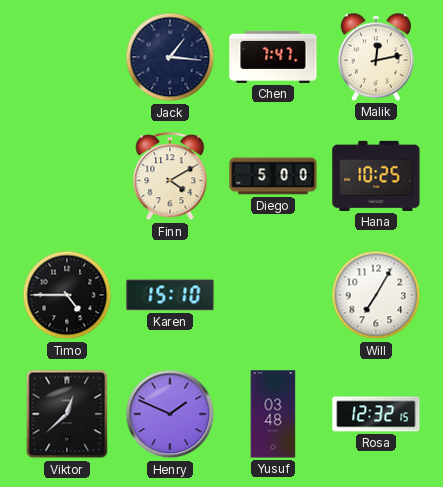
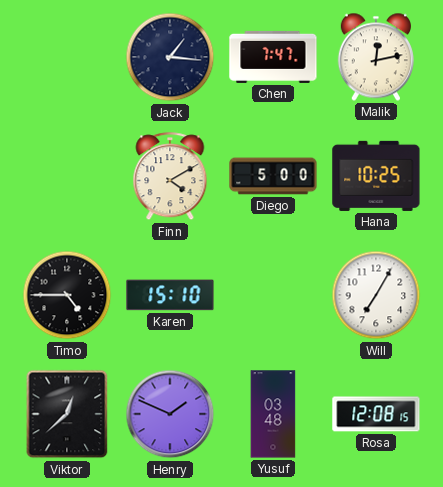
Rosa: 12:32 -> 12:08 (376, 414)
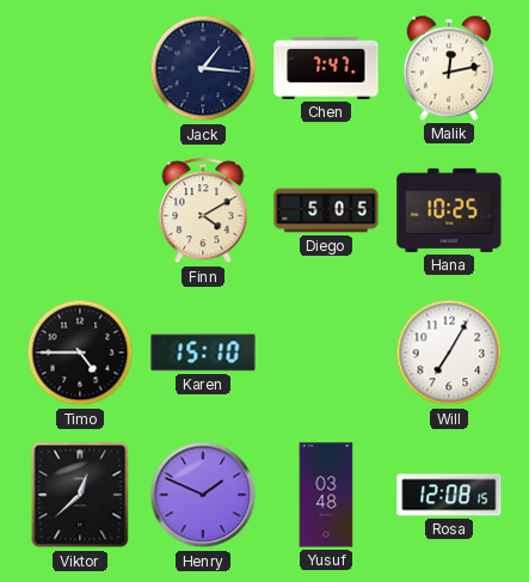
Diego: 5:00 -> 5:05 (326, 210)
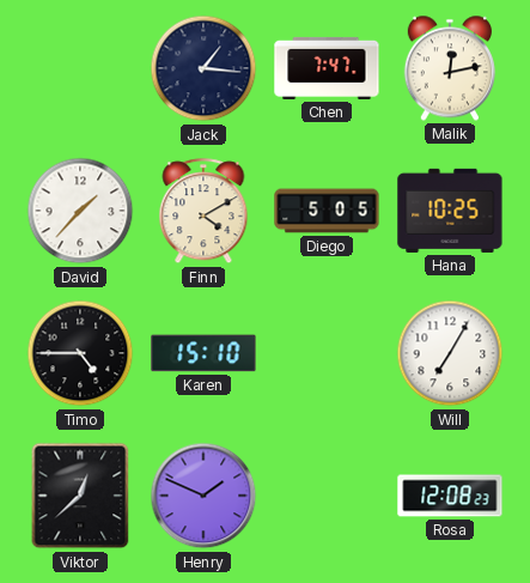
David: none -> 1:37 (80, 211)
Yusuf: 03:48 -> none (326, 495)
Rosa: 12:08:15 -> 12:08:23 (450, 496)
